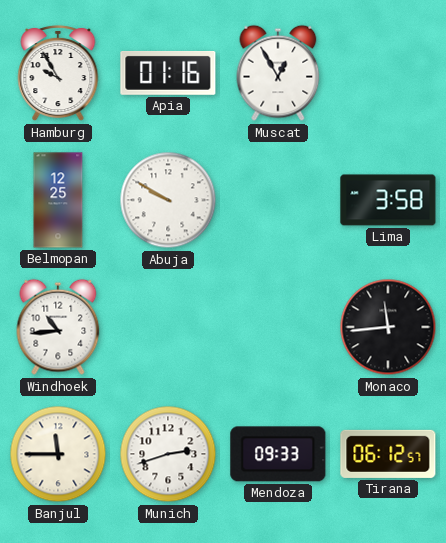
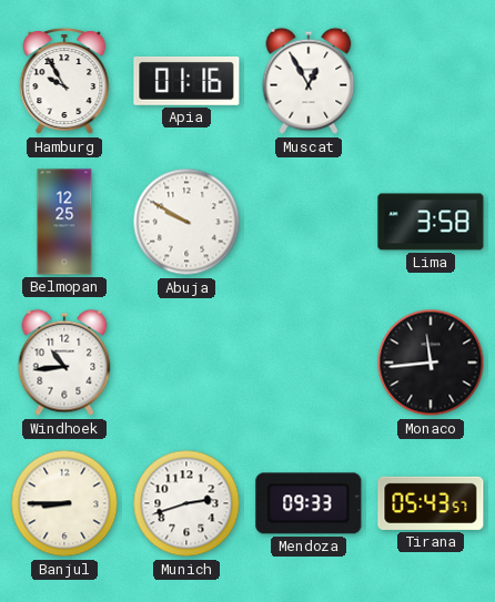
Banjul: 11:45 -> 8:45 (64, 503)
Tirana: 06:12 -> 05:43 (431, 503)
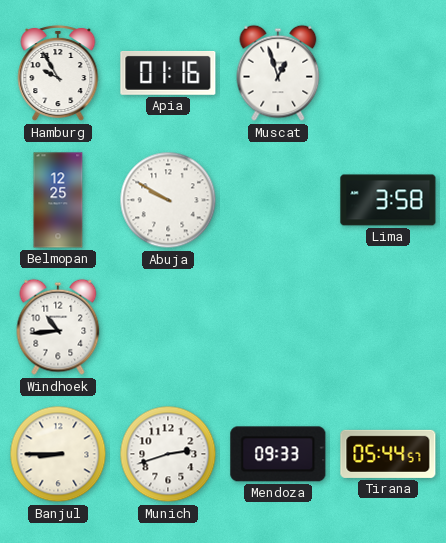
Muscat: 12:55 -> 12:57 (278, 73)
Monaco: 11:44 -> none (431, 363)
Tirana: 05:43 -> 05:44 (388, 454)
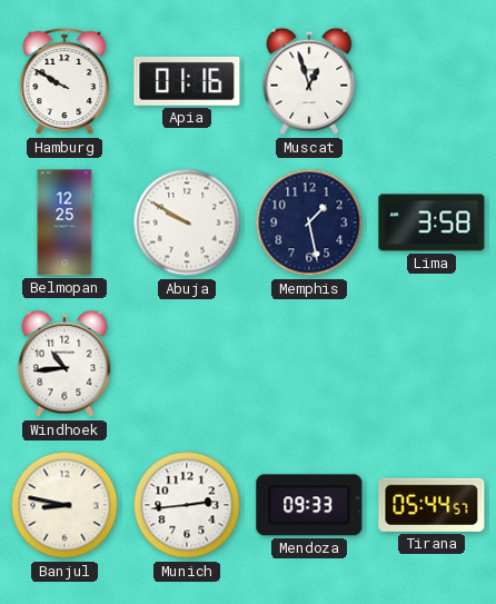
Hamburg: 9:55 -> 9:50 (65, 81)
Memphis: none -> 1:28 (309, 222)
Banjul: 8:45 -> 8:47 (65, 505)
Munich: 2:42 -> 2:44 (187, 505)
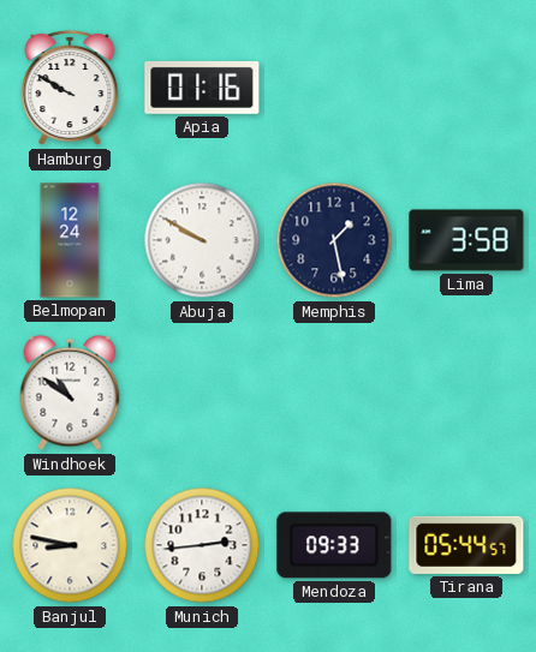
Muscat: 12:57 -> none (309, 81)
Belmopan: 12:25 -> 12:24 (70, 240)
Windhoek: 10:44 -> 10:51 (70, 393)
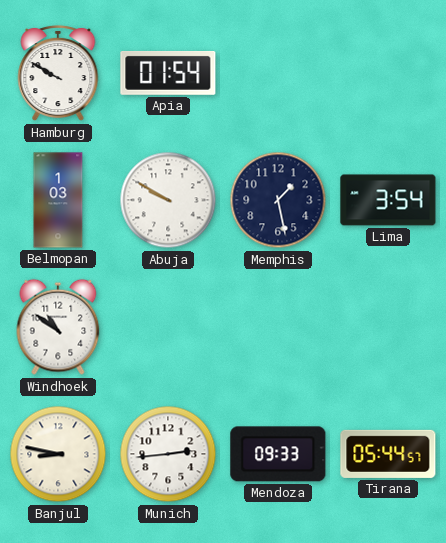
Apia: 01:16 -> 01:54 (168, 73)
Belmopan: 12:24 -> 1:03 (58, 200)
Lima: 3:58 -> 3:54 (388, 200)
